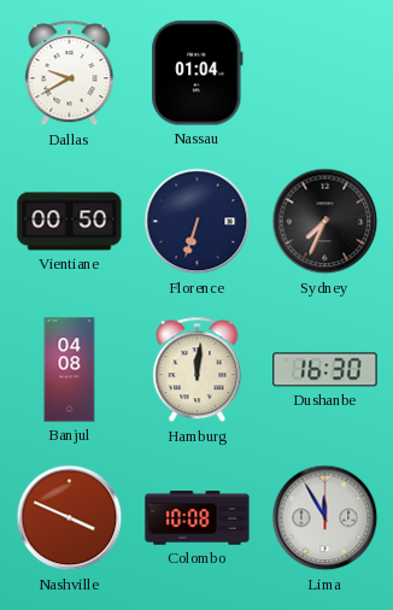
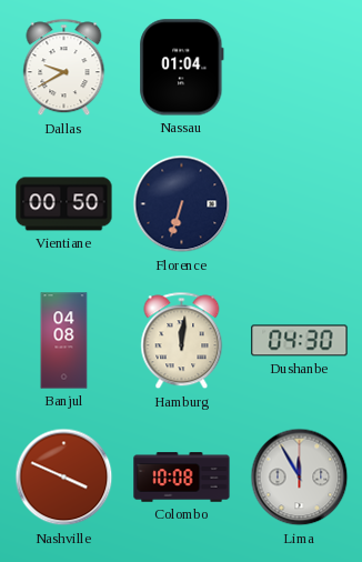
Sydney: 7:34 -> none (325, 222)
Dushanbe: 16:30 -> 04:30 (300, 341)
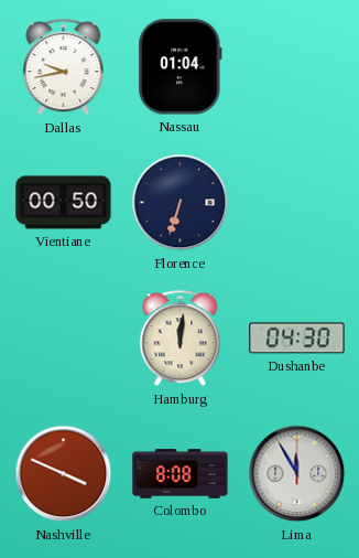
Dallas: 9:40 -> 9:43 (64, 67)
Banjul: 04:08 -> none (64, 341)
Colombo: 10:08 -> 8:08 (181, 474)
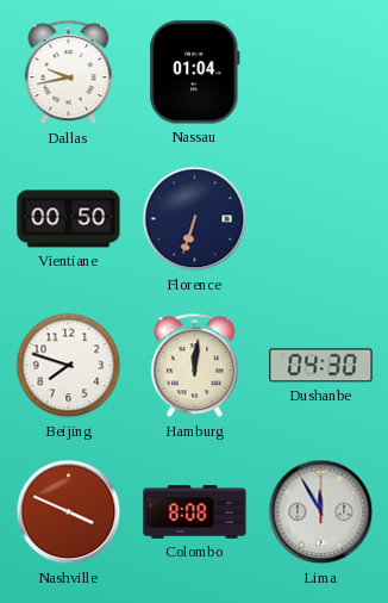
Beijing: none -> 7:48 (69, 366)
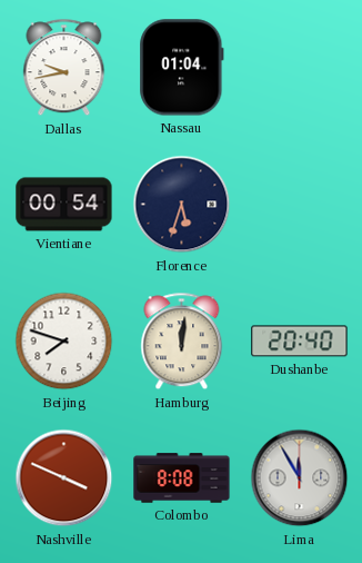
Vientiane: 00:50 -> 00:54 (64, 205)
Florence: 6:33 -> 5:33 (182, 205)
Dushanbe: 04:30 -> 20:40 (300, 342)
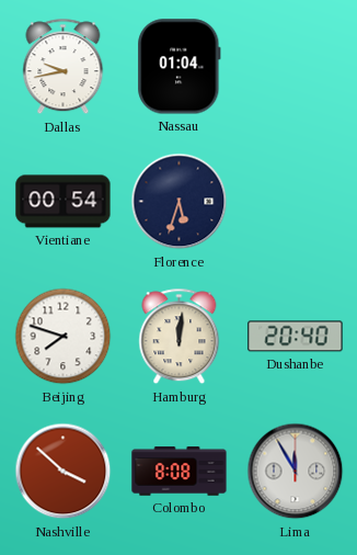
Nashville: 3:49 -> 3:52 (64, 472)
